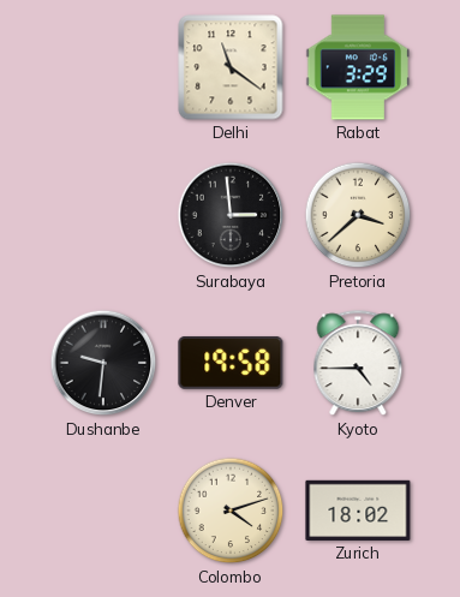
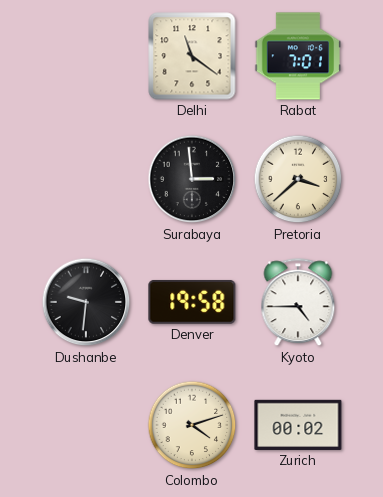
Rabat: 3:29 -> 7:01 (298, 56)
Zurich: 18:02 -> 00:02 (298, 425)
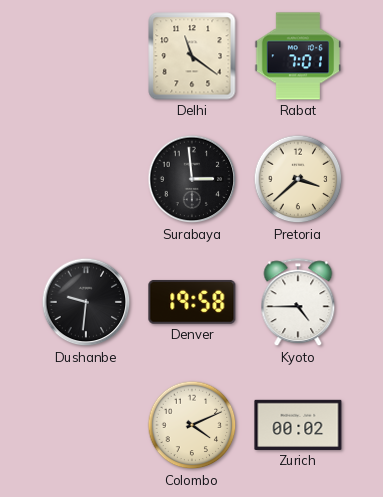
Colombo: 4:12 -> 4:11 (192, 425)
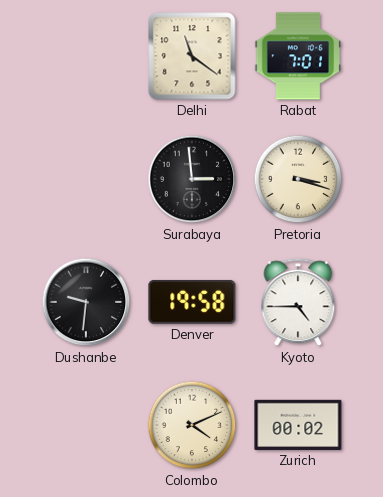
Pretoria: 3:38 -> 3:18 (298, 179)
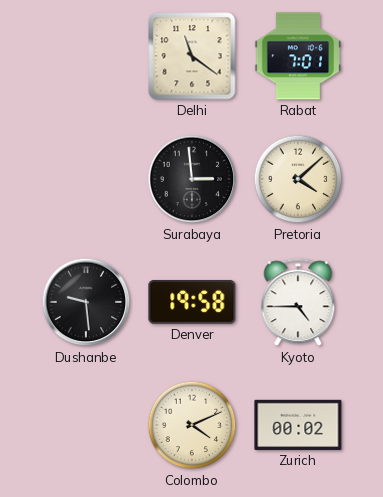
Pretoria: 3:18 -> 4:08 (298, 179)
Dushanbe: 9:31 -> 9:29 (86, 302)
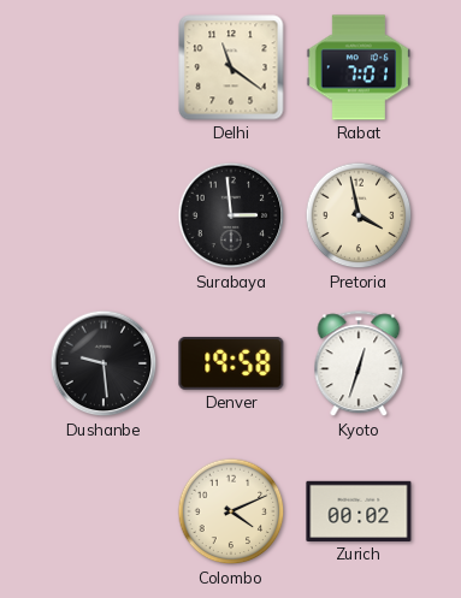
Pretoria: 4:08 -> 3:58 (359, 215)
Kyoto: 4:45 -> 12:33 (359, 365)
